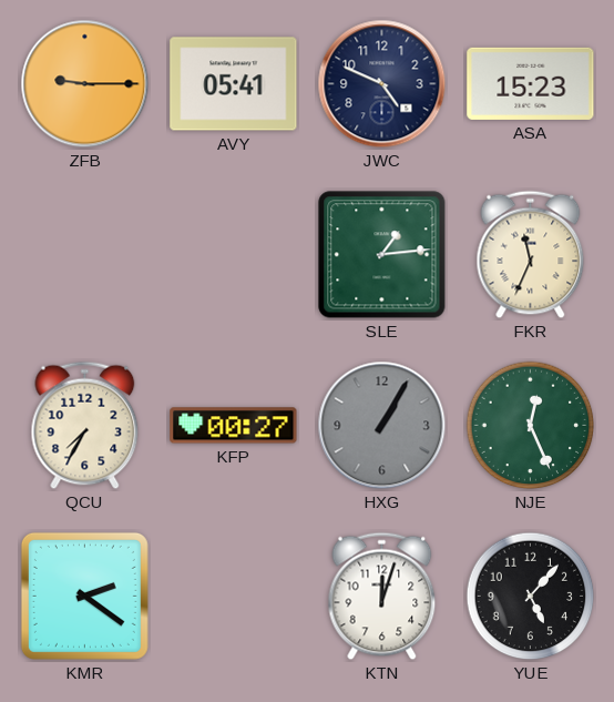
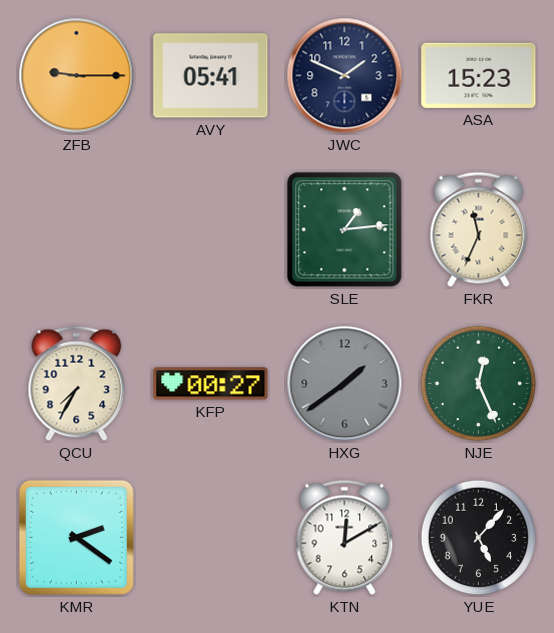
JWC: 4:49 -> 1:49 (345, 76)
HXG: 1:05 -> 1:39 (345, 384)
KTN: 12:03 -> 12:10 (345, 538)
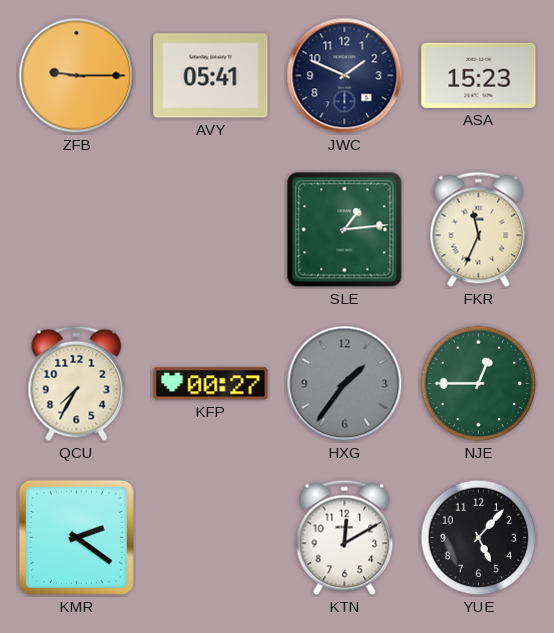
HXG: 1:39 -> 1:36 (345, 384)
NJE: 12:26 -> 12:45 (479, 384)
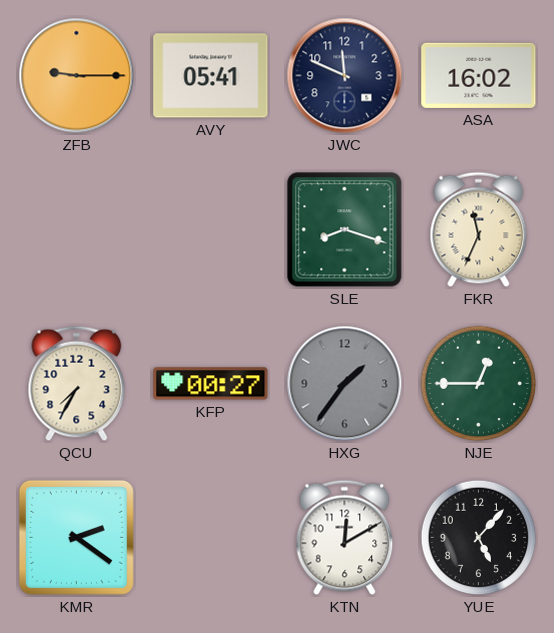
JWC: 1:49 -> 11:49 (345, 76)
ASA: 15:23 -> 16:02 (479, 75)
SLE: 1:14 -> 8:18 (345, 230)
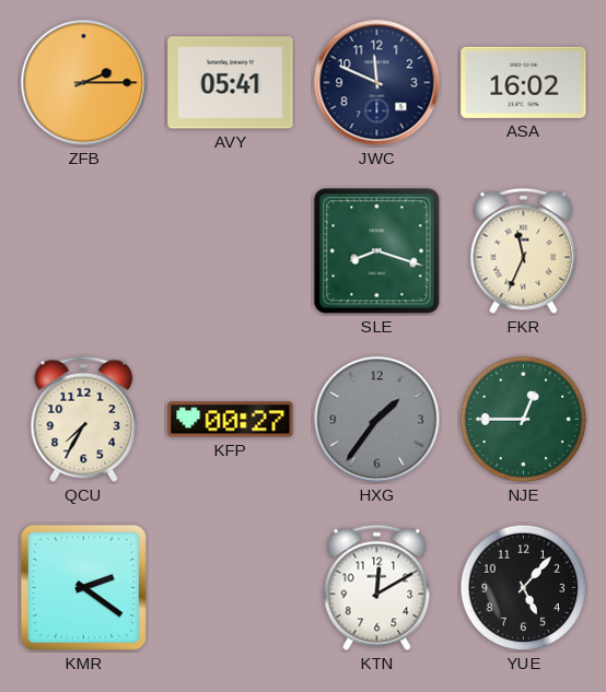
ZFB: 9:15 -> 2:15 (84, 83)
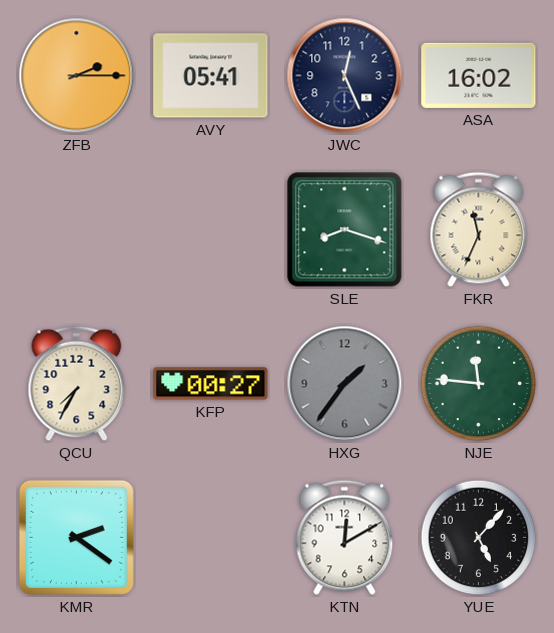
JWC: 11:49 -> 12:26 (345, 76)
NJE: 12:45 -> 11:46 (479, 384)
